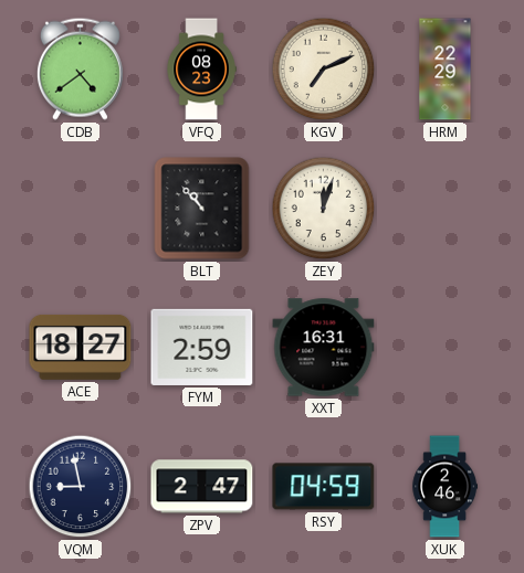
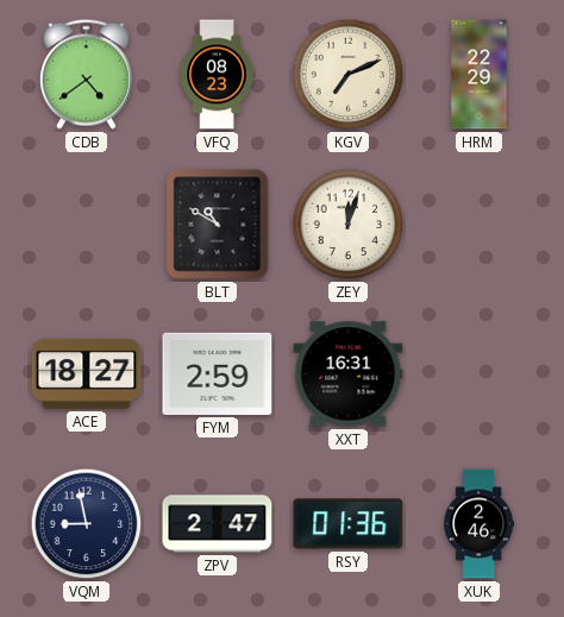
BLT: 10:53 -> 10:50 (218, 225)
RSY: 04:59 -> 01:36 (349, 524)
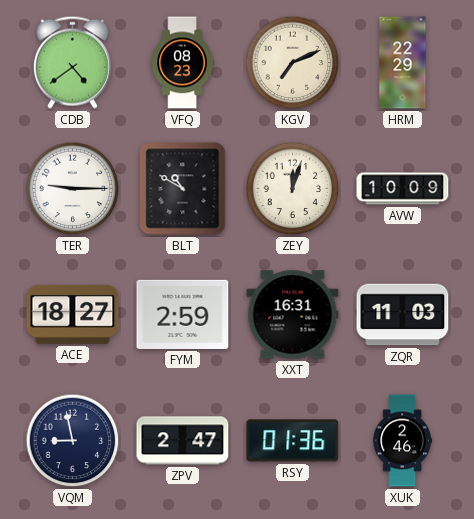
TER: none -> 9:15 (73, 189)
AVW: none -> 10:09 (403, 189)
ZQR: none -> 11:03 (403, 315)
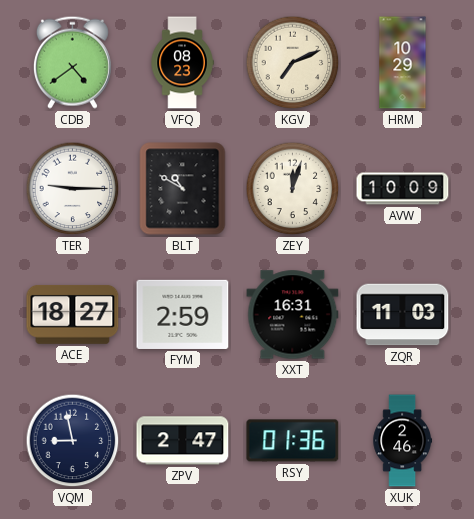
HRM: 22:29 -> 10:29 (403, 63)
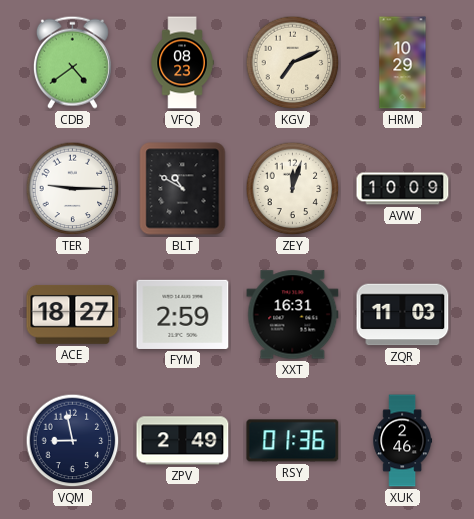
ZPV: 2:47 -> 2:49 (183, 441)
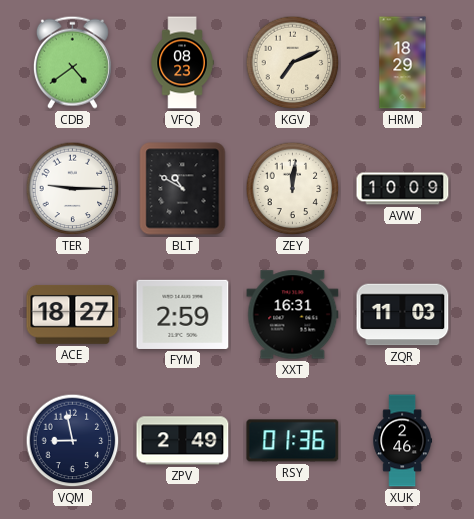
HRM: 10:29 -> 18:29 (403, 63)
ZEY: 12:03 -> 12:01 (293, 189)
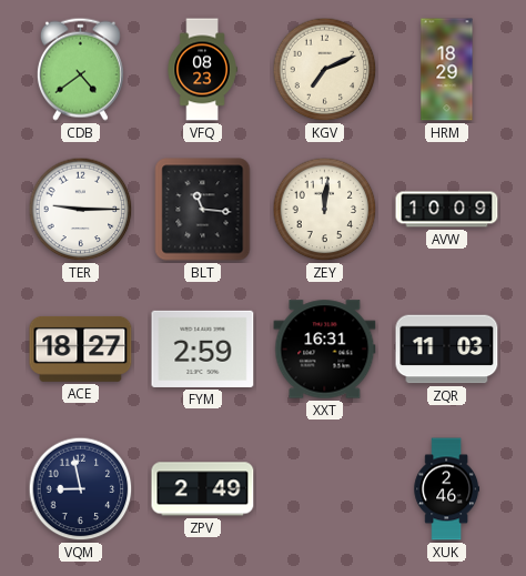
BLT: 10:50 -> 11:16 (203, 210)
RSY: 01:36 -> none (293, 441)
